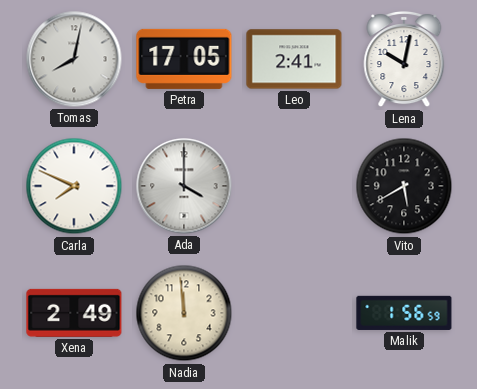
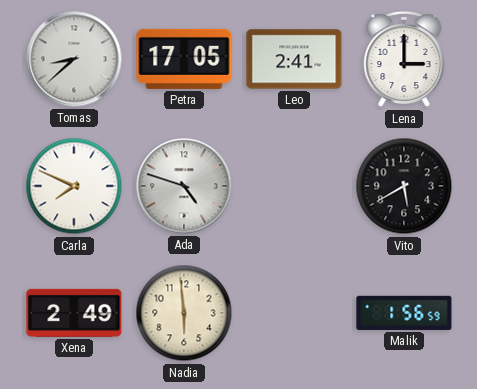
Tomas: 8:02 -> 8:38 (74, 59)
Lena: 10:02 -> 3:00 (404, 59)
Ada: 4:00 -> 4:48 (184, 186)
Nadia: 11:59 -> 5:59 (184, 313)
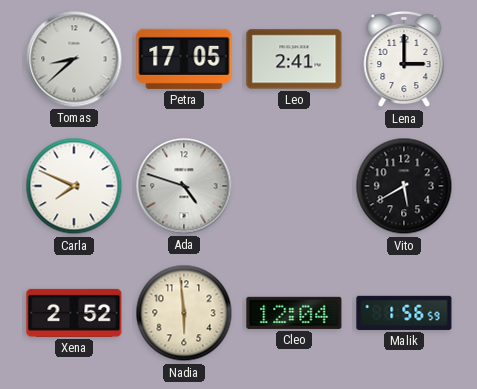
Xena: 2:49 -> 2:52 (74, 313)
Cleo: none -> 12:04 (294, 313)
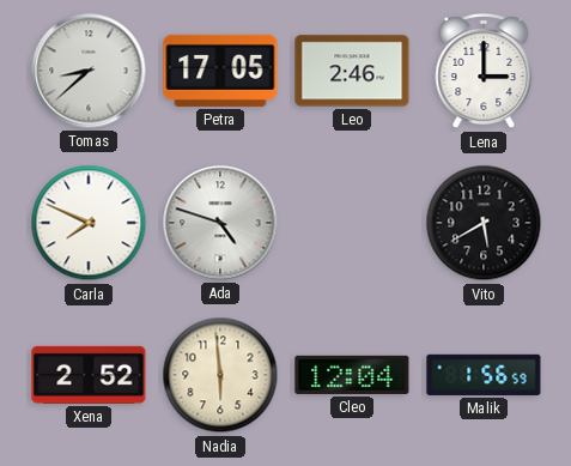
Leo: 2:41 -> 2:46 (352, 71)
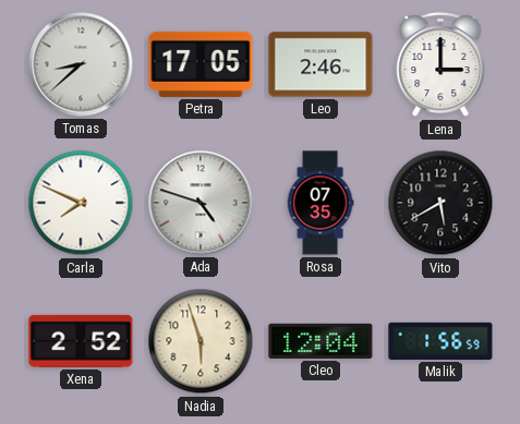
Rosa: none -> 07:35 (321, 203)
Nadia: 5:59 -> 5:57 (201, 341)
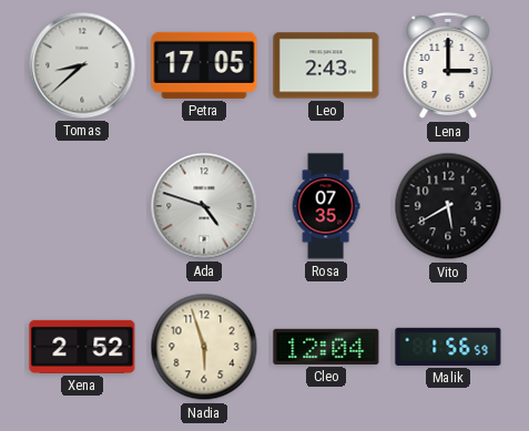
Leo: 2:46 -> 2:43 (326, 65)
Carla: 7:49 -> none (81, 203)
